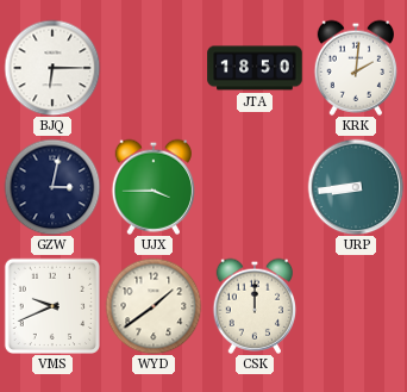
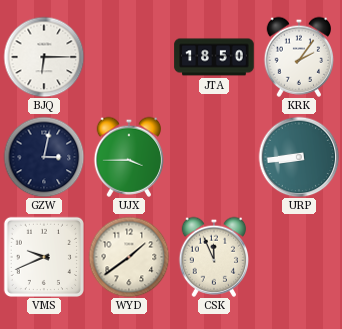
KRK: 2:01 -> 2:06 (298, 57)
CSK: 12:00 -> 11:56 (213, 257)
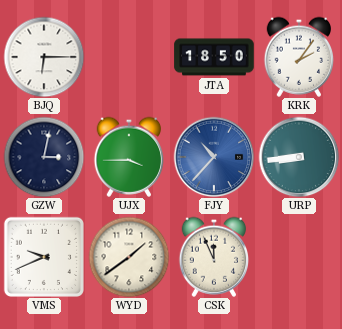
FJY: none -> 10:37 (214, 157)
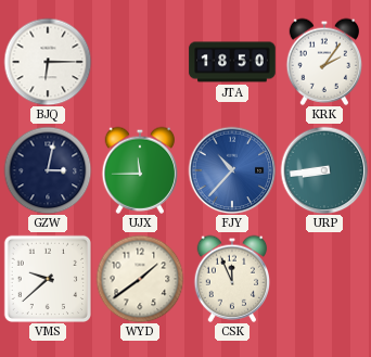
UJX: 3:45 -> 11:45 (139, 170)
VMS: 9:41 -> 9:38 (47, 278)
